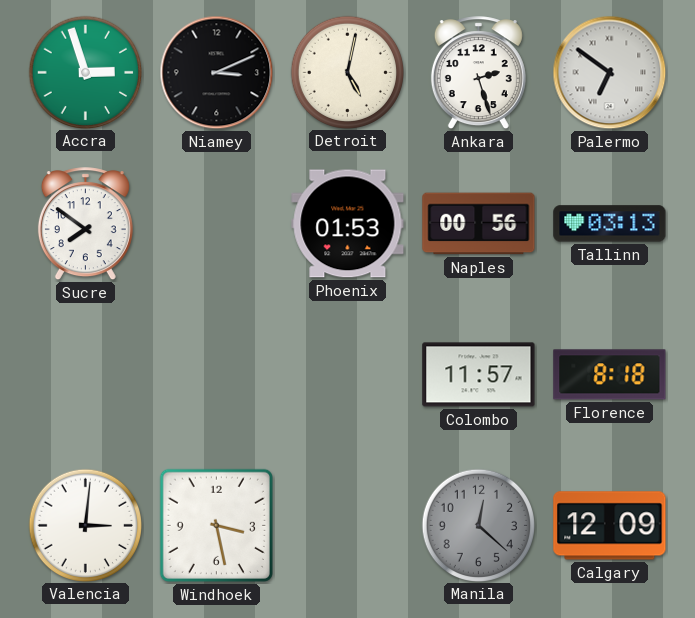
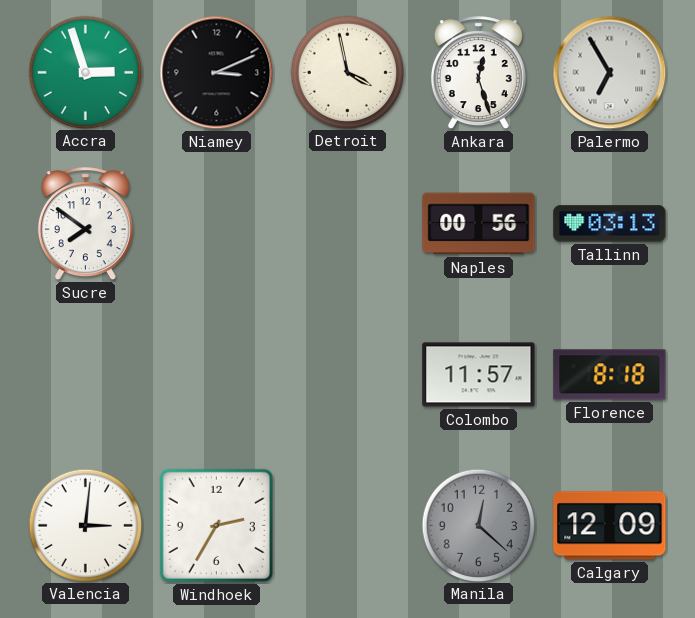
Detroit: 5:02 -> 3:58 (347, 72)
Ankara: 2:27 -> 12:27 (478, 73)
Palermo: 6:51 -> 6:55 (610, 73)
Phoenix: 01:53 -> none (348, 224)
Windhoek: 3:28 -> 2:35 (216, 525)
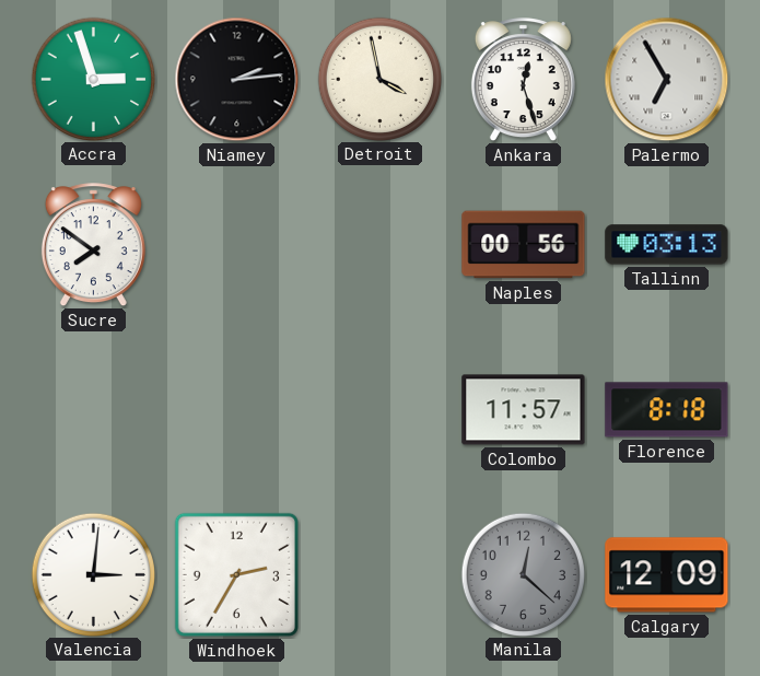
Niamey: 3:11 -> 2:14 (237, 80)
